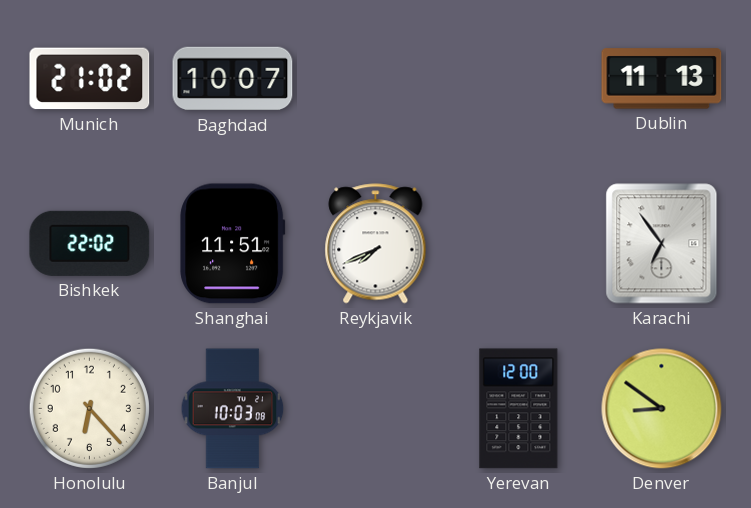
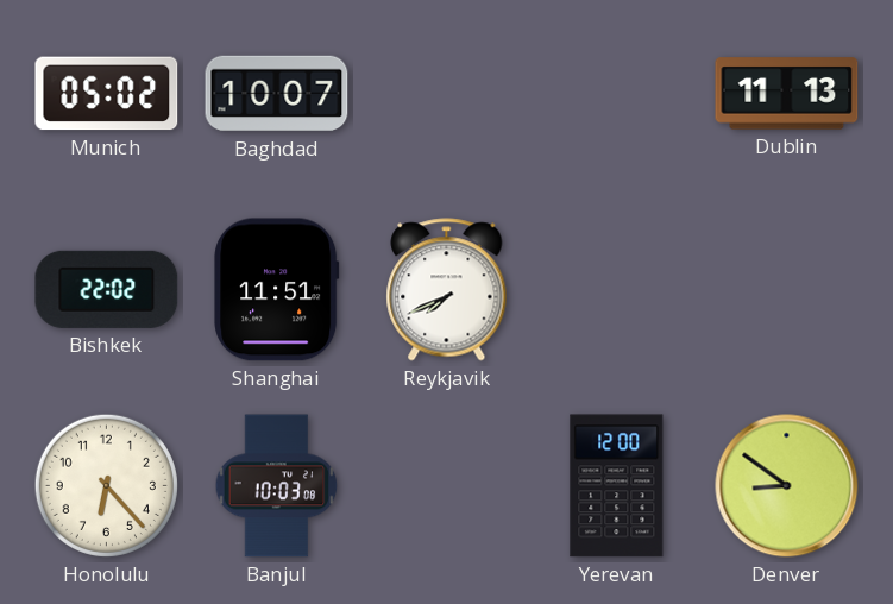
Munich: 21:02 -> 05:02 (107, 94)
Karachi: 6:54 -> none (662, 244)
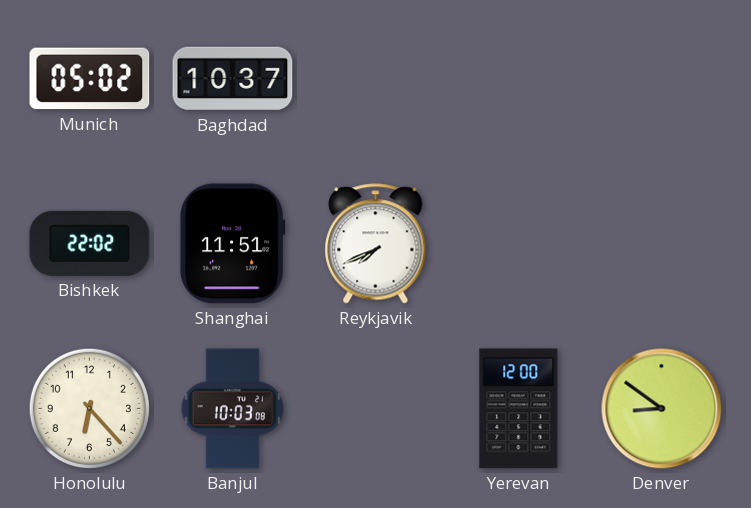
Baghdad: 10:07 -> 10:37 (233, 79)
Dublin: 11:13 -> none (787, 94)
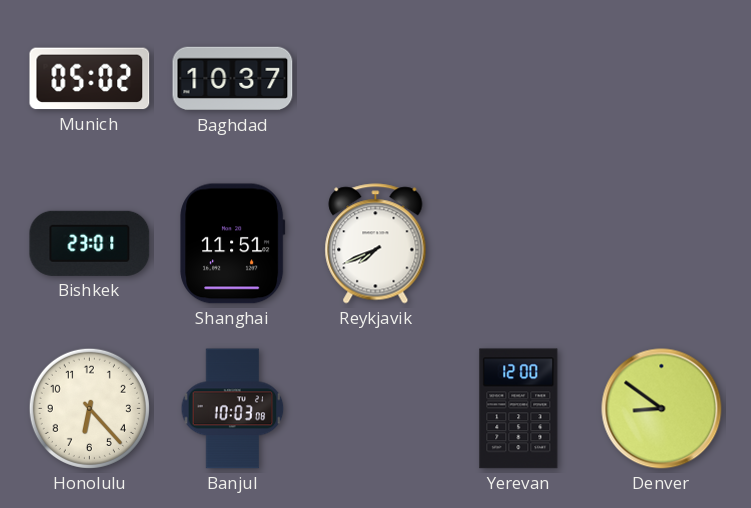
Bishkek: 22:02 -> 23:01 (90, 243)
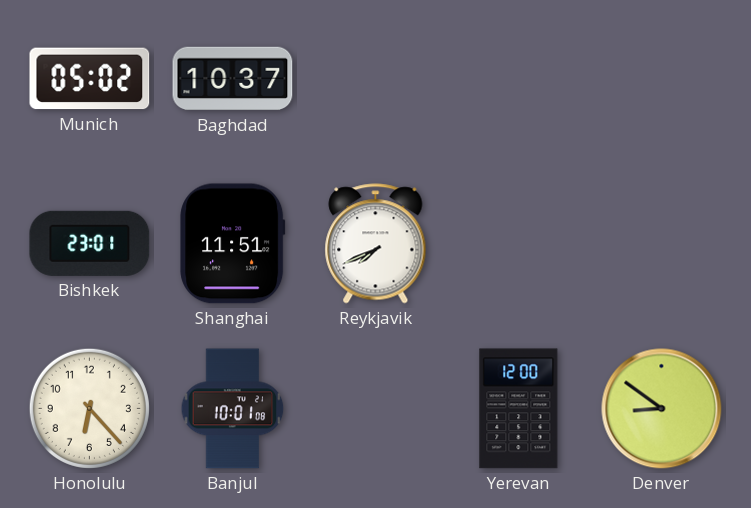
Banjul: 10:03 -> 10:01 (233, 409)
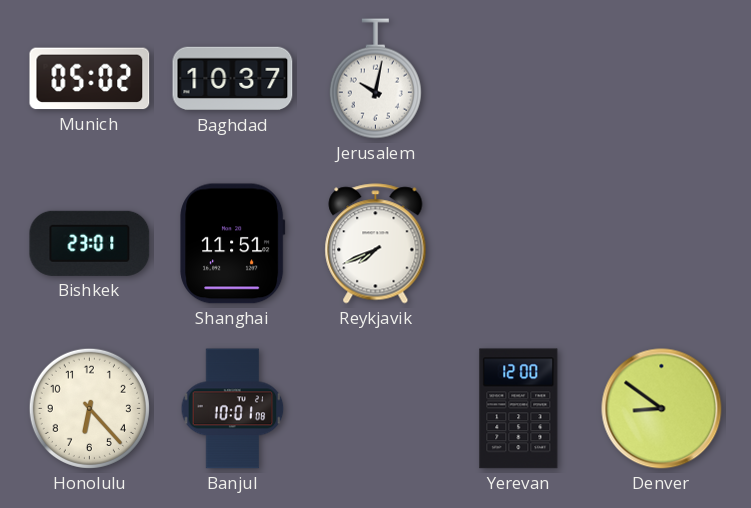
Jerusalem: none -> 10:02 (375, 79)
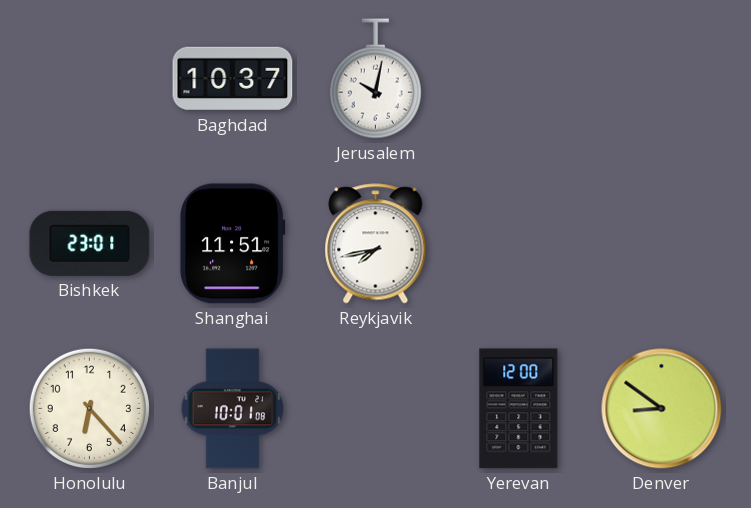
Munich: 05:02 -> none (90, 79)
Reykjavik: 7:41 -> 7:43 (376, 244)
